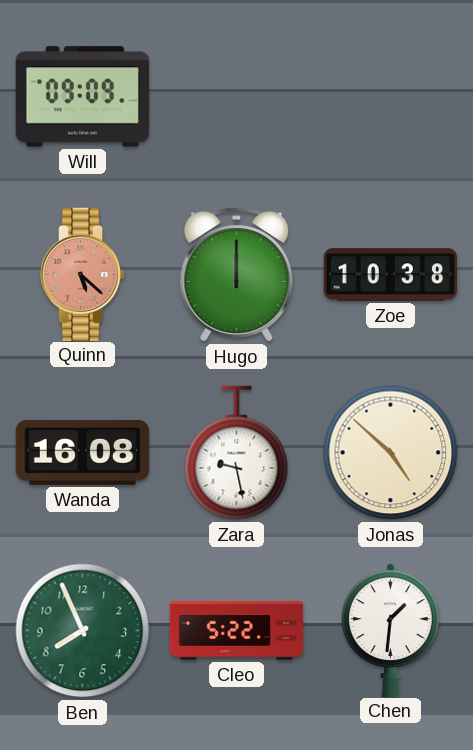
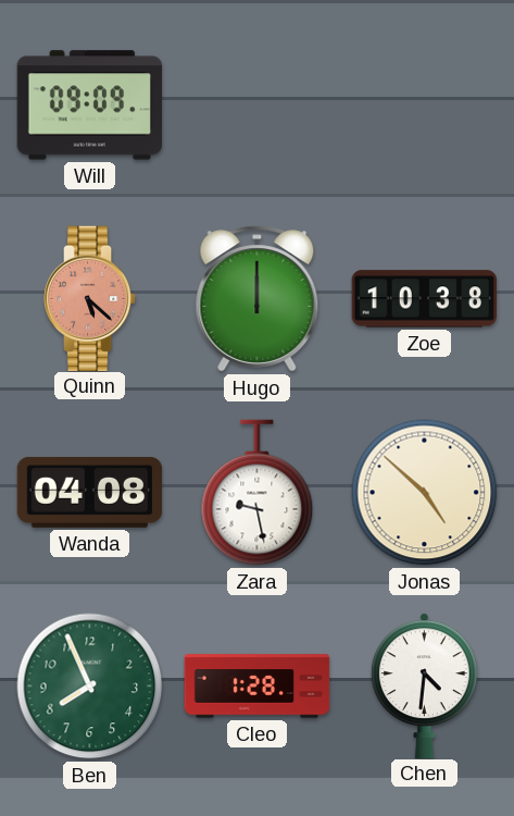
Wanda: 16:08 -> 04:08 (90, 492)
Cleo: 5:22 -> 1:28 (258, 687)
Chen: 1:31 -> 4:31 (424, 685)
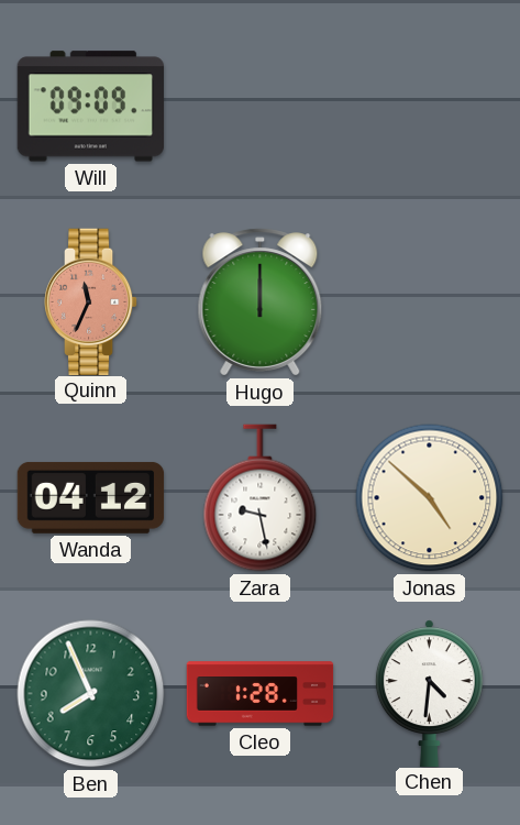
Quinn: 5:22 -> 11:34 (91, 301)
Zoe: 10:38 -> none (424, 299)
Wanda: 04:08 -> 04:12 (91, 497)
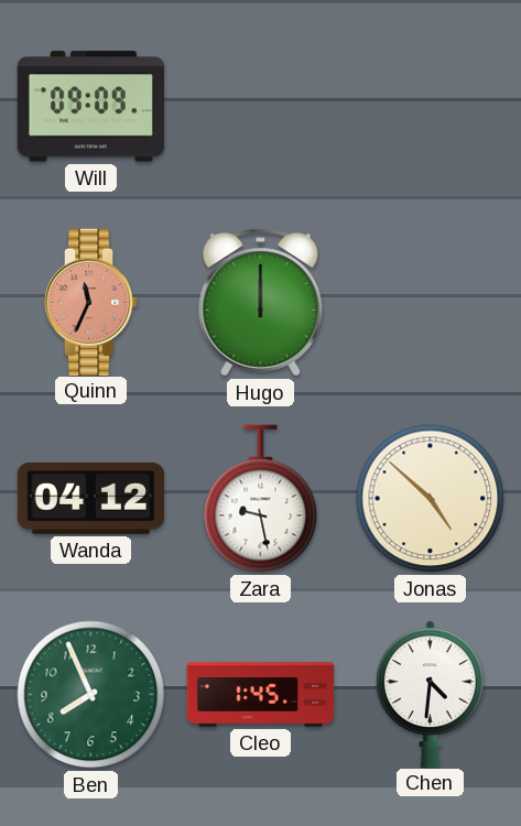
Cleo: 1:28 -> 1:45 (261, 695)
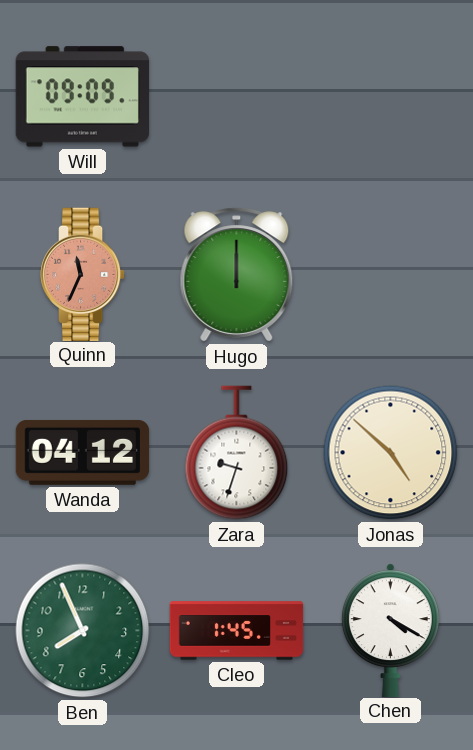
Zara: 9:28 -> 9:33 (237, 453)
Chen: 4:31 -> 4:20 (390, 630)
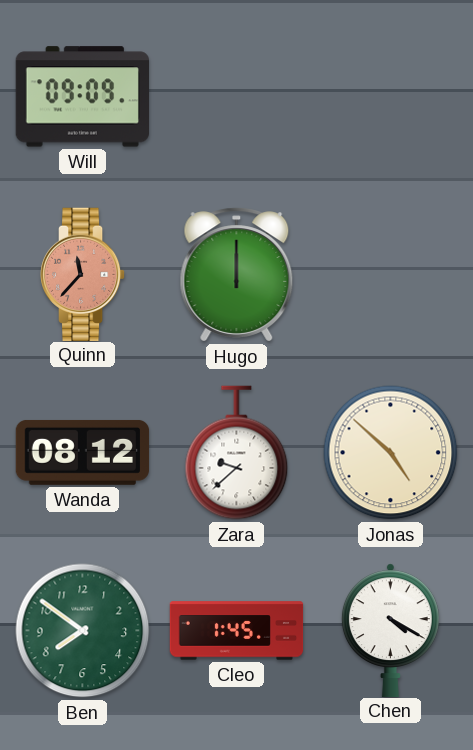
Quinn: 11:34 -> 11:37 (83, 274)
Wanda: 04:12 -> 08:12 (83, 452)
Zara: 9:33 -> 9:38 (237, 453)
Ben: 7:56 -> 7:51 (83, 631)
